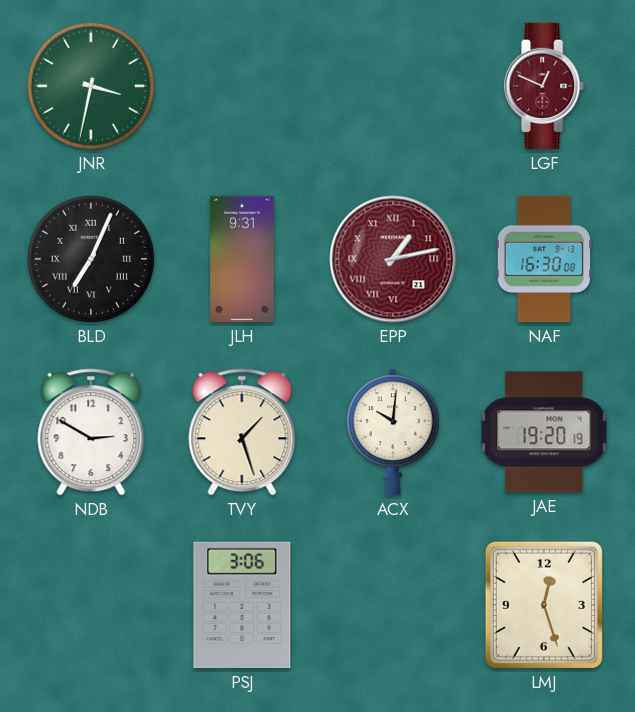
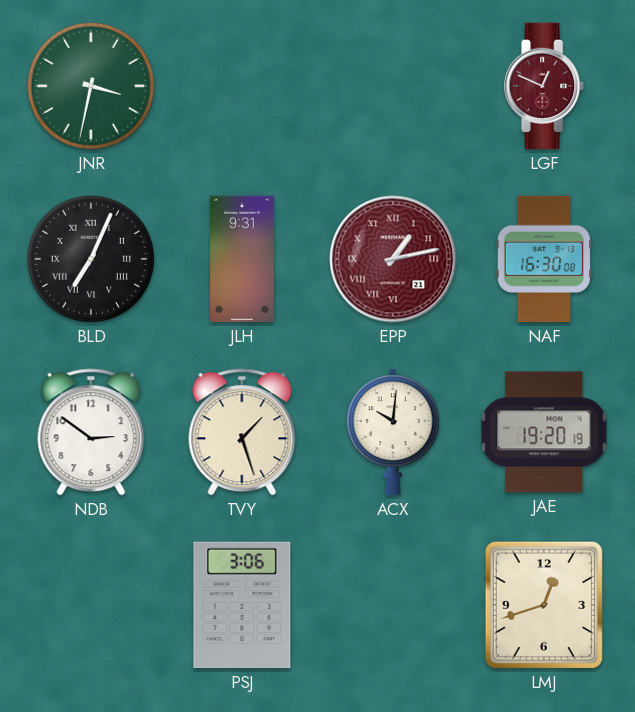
NDB: 2:50 -> 2:51 (91, 432)
LMJ: 12:27 -> 12:42 (544, 605)
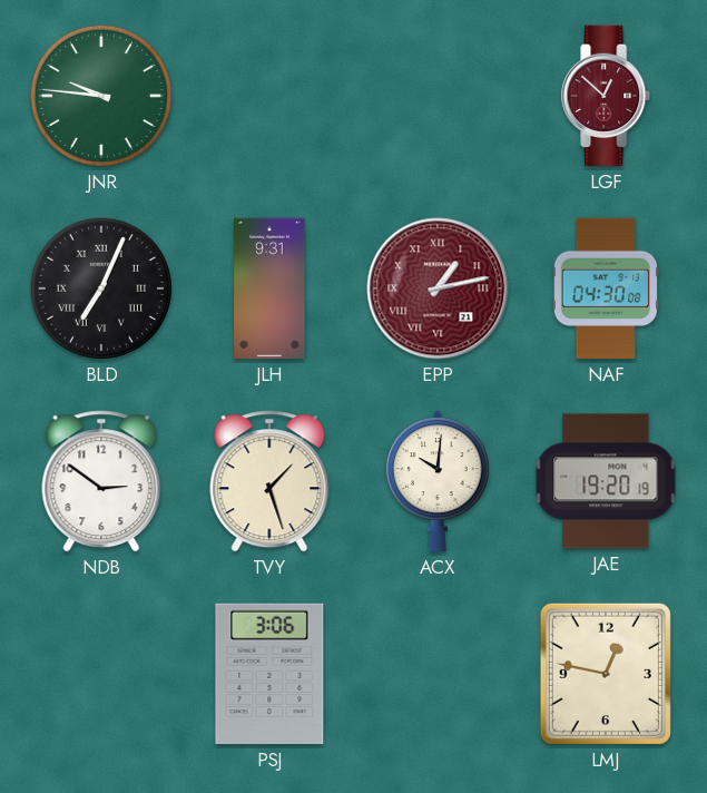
JNR: 3:32 -> 9:46 (101, 96)
LGF: 12:49 -> 12:52 (607, 96)
NAF: 16:30 -> 04:30 (605, 288)
LMJ: 12:42 -> 12:47 (606, 674)
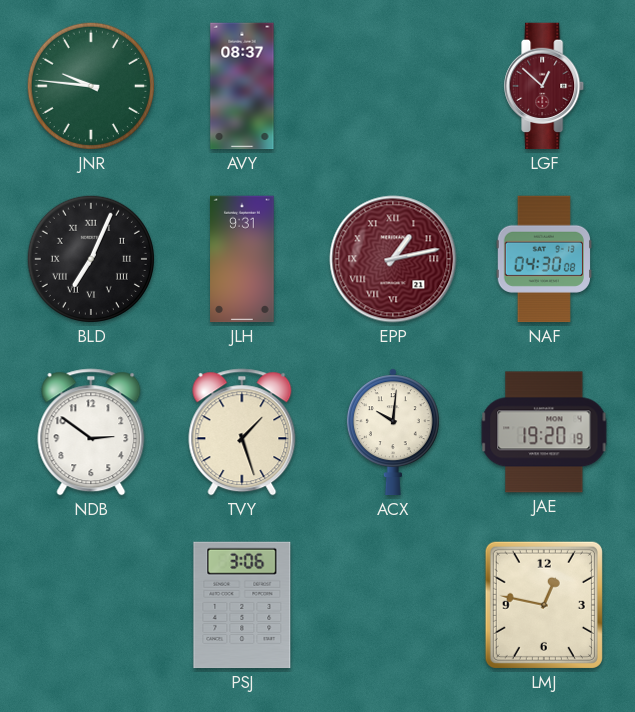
AVY: none -> 08:37 (242, 86)
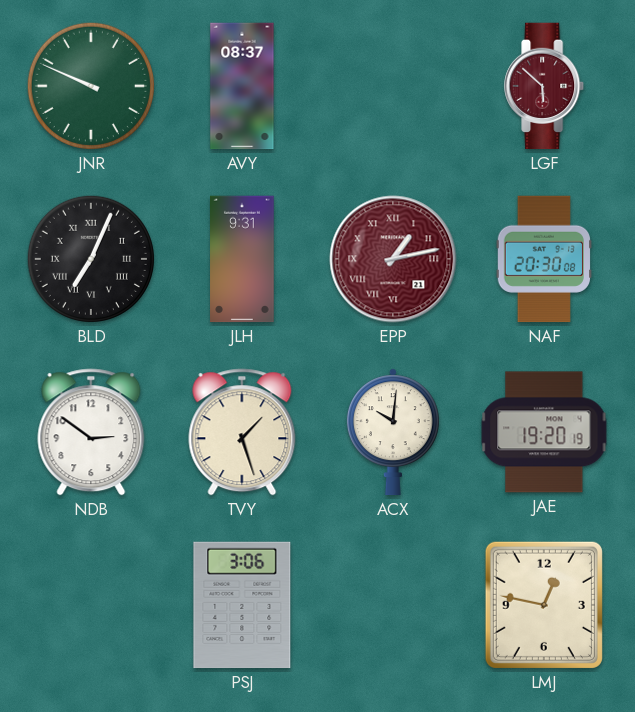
JNR: 9:46 -> 9:49 (91, 86)
LGF: 12:52 -> 5:52 (545, 86)
NAF: 04:30 -> 20:30 (543, 259)
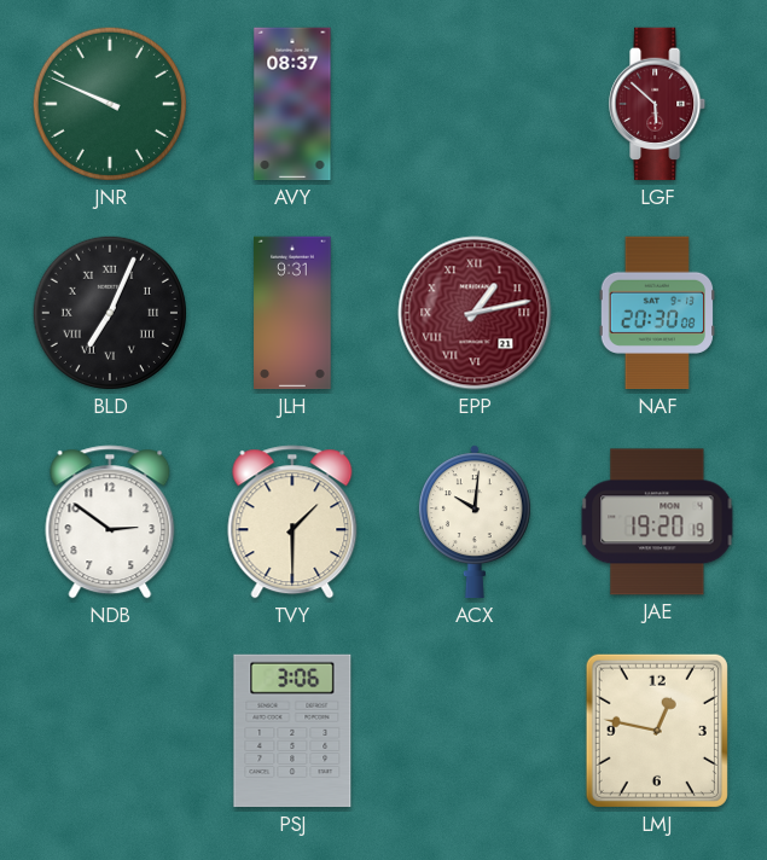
TVY: 1:27 -> 1:30 (292, 522)
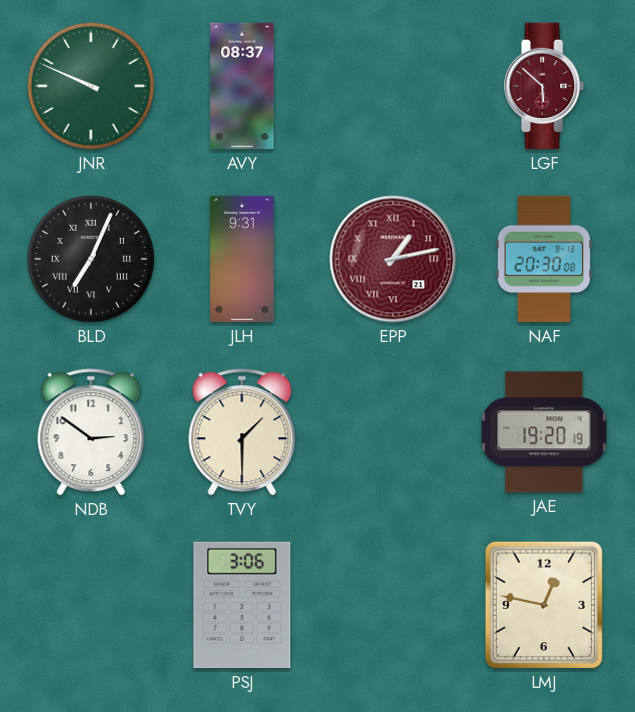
ACX: 10:01 -> none (475, 522)
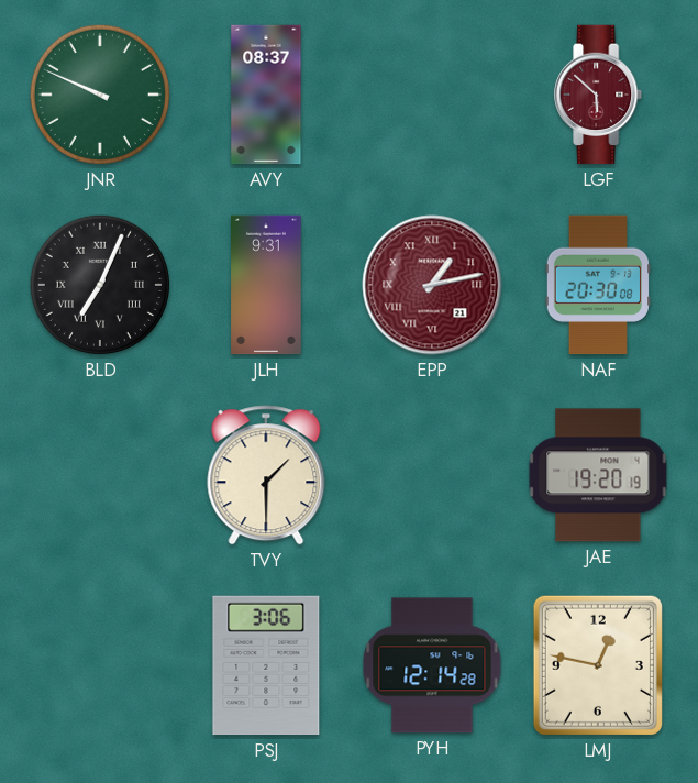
NDB: 2:51 -> none (91, 432)
PYH: none -> 12:14 (432, 665)
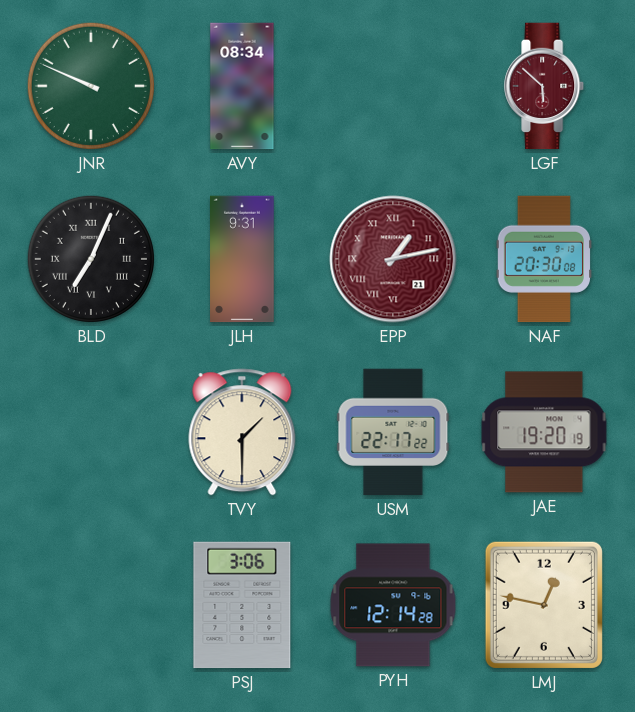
AVY: 08:37 -> 08:34 (242, 86)
USM: none -> 22:17 (393, 432)
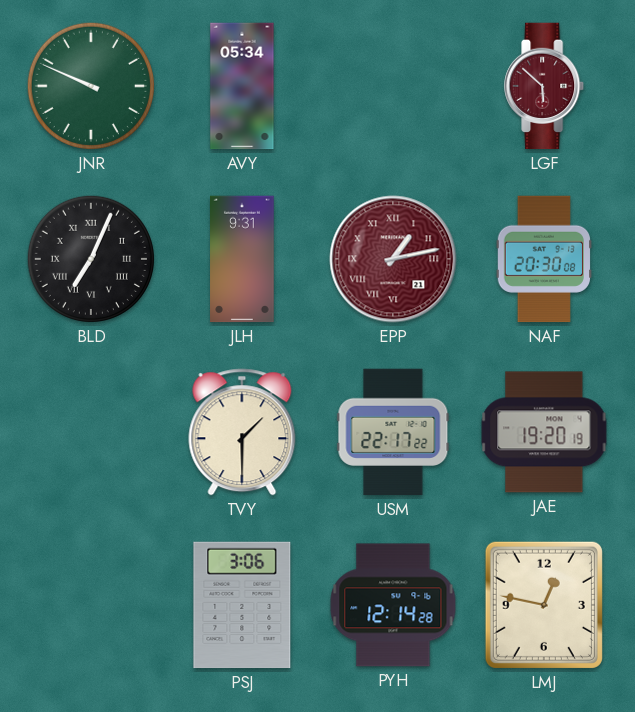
AVY: 08:34 -> 05:34 (242, 86)
